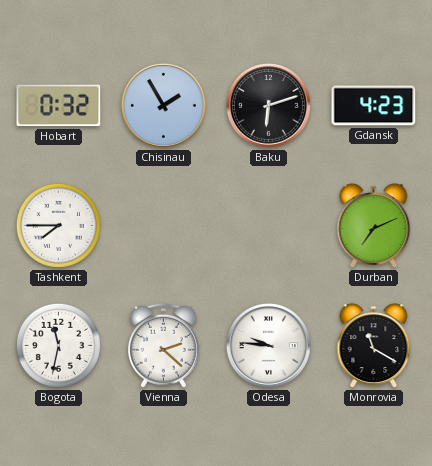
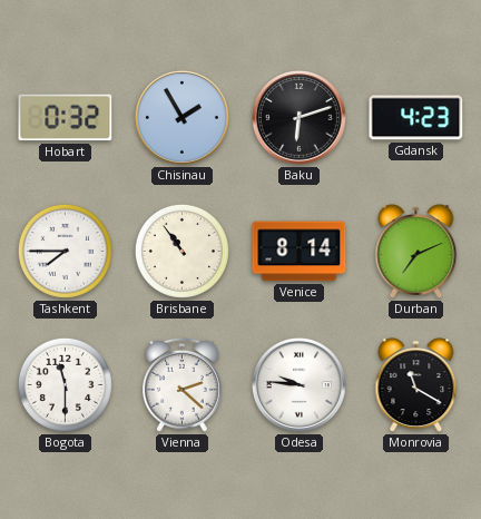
Brisbane: none -> 10:54 (181, 251)
Venice: none -> 8:14 (300, 252)
Bogota: 11:32 -> 11:30 (65, 384)
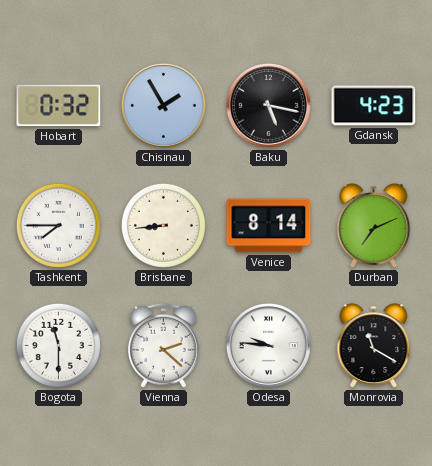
Baku: 6:12 -> 5:17 (268, 105)
Brisbane: 10:54 -> 8:44 (163, 225)
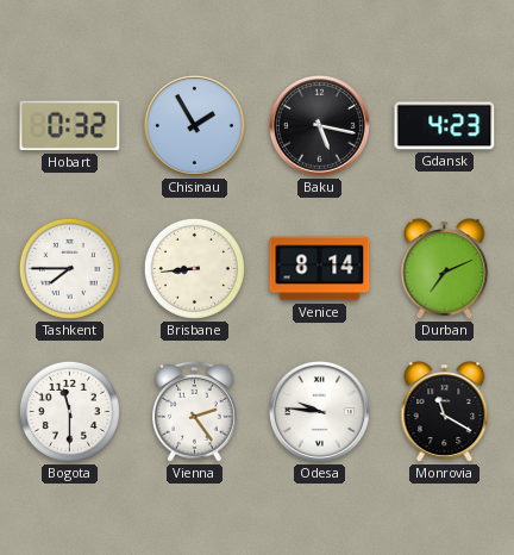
Vienna: 2:22 -> 2:24 (195, 411)
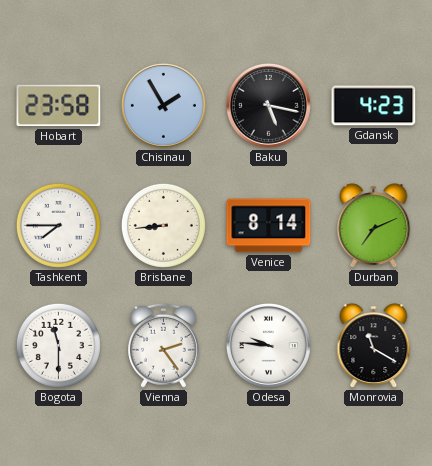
Hobart: 0:32 -> 23:58 (59, 106)
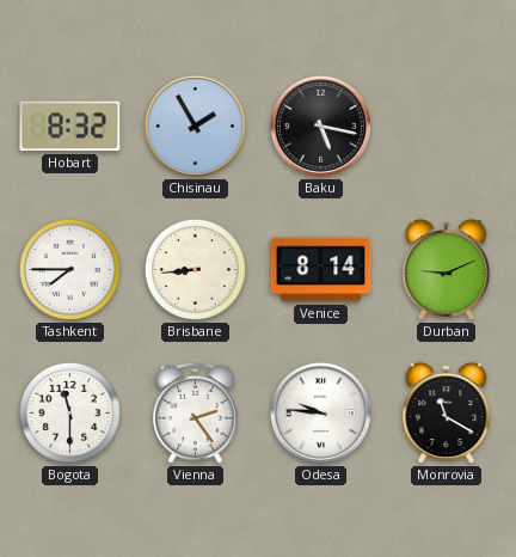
Hobart: 23:58 -> 8:32 (70, 127)
Gdansk: 4:23 -> none (374, 106)
Durban: 7:11 -> 9:11 (447, 270)
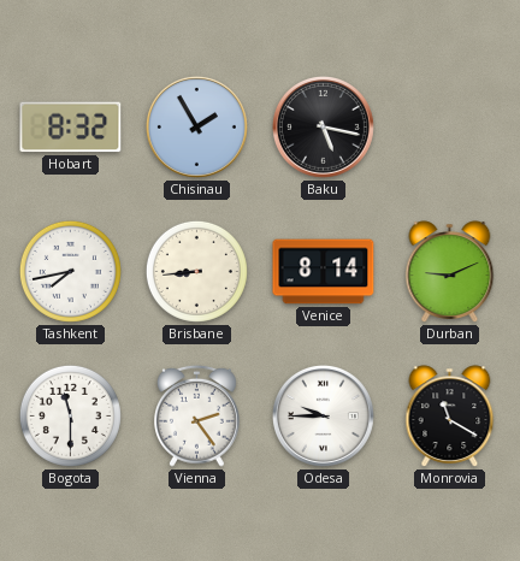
Tashkent: 7:45 -> 7:43 (70, 271)
Odesa: 9:46 -> 9:45 (323, 415)
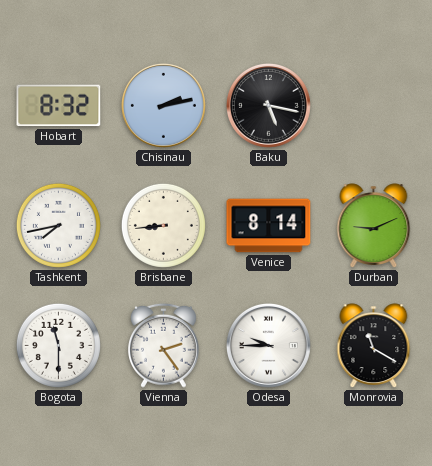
Chisinau: 1:55 -> 2:13 (163, 105)
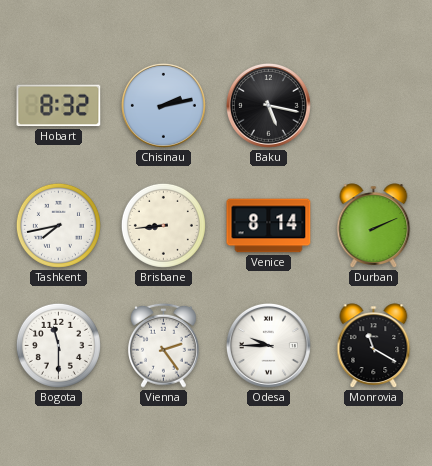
Durban: 9:11 -> 2:11 (374, 226)
